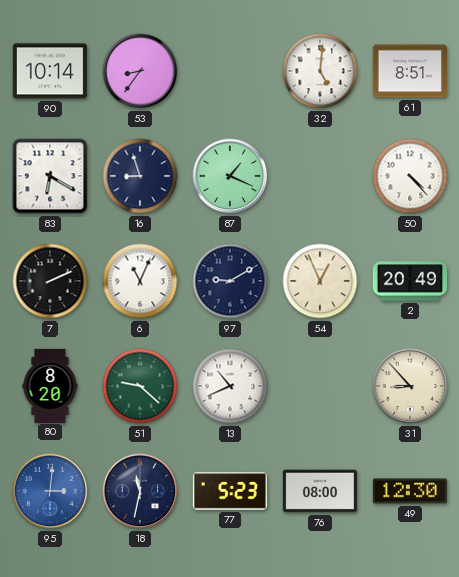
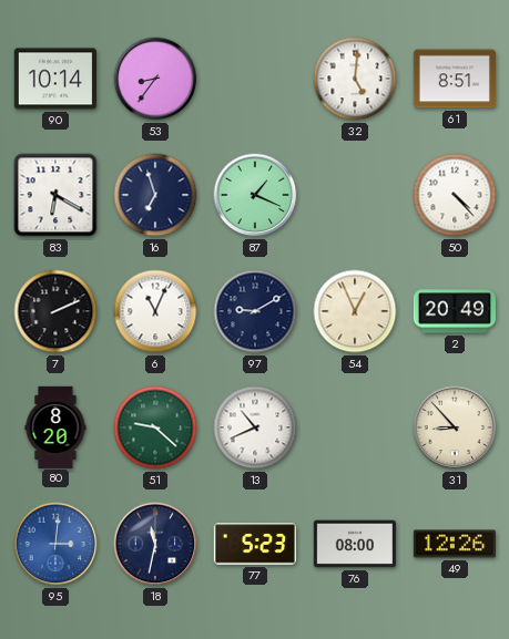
16: 8:57 -> 6:57 (155, 195)
49: 12:30 -> 12:26 (454, 544)
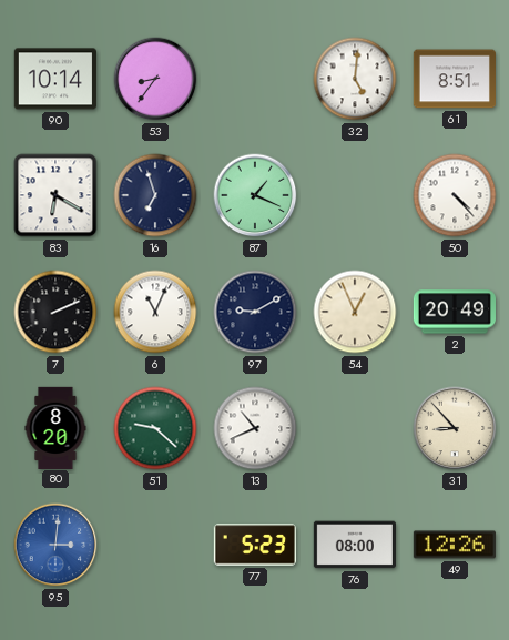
18: 11:32 -> none (155, 544)
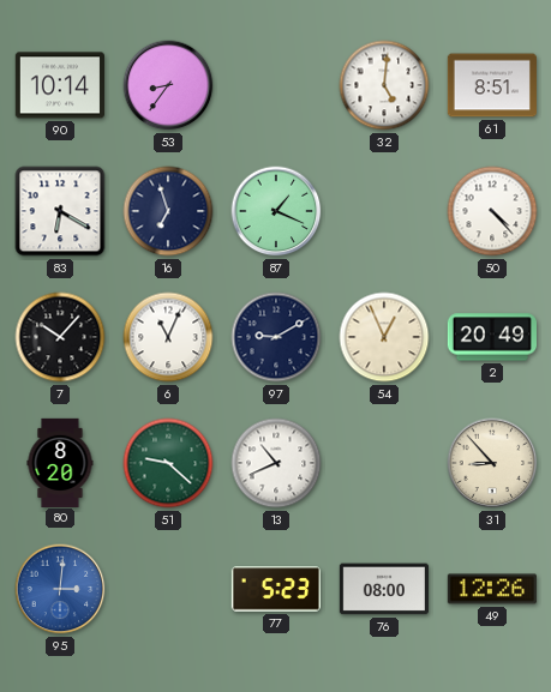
7: 2:11 -> 10:07 (60, 337)
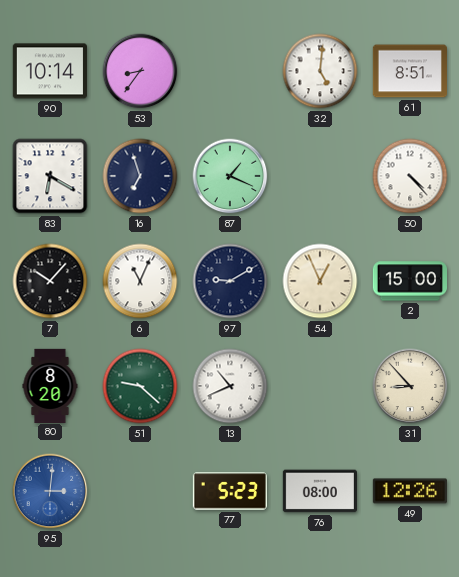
2: 20:49 -> 15:00 (409, 281)
